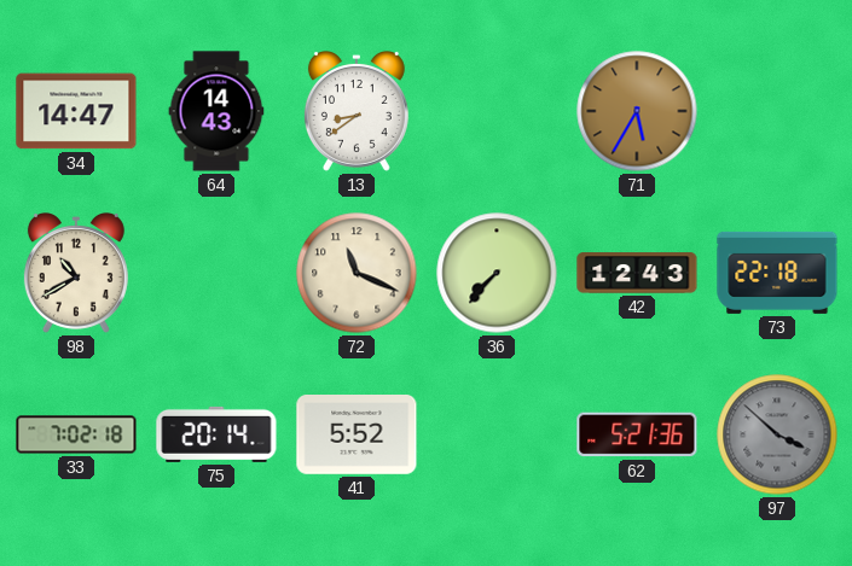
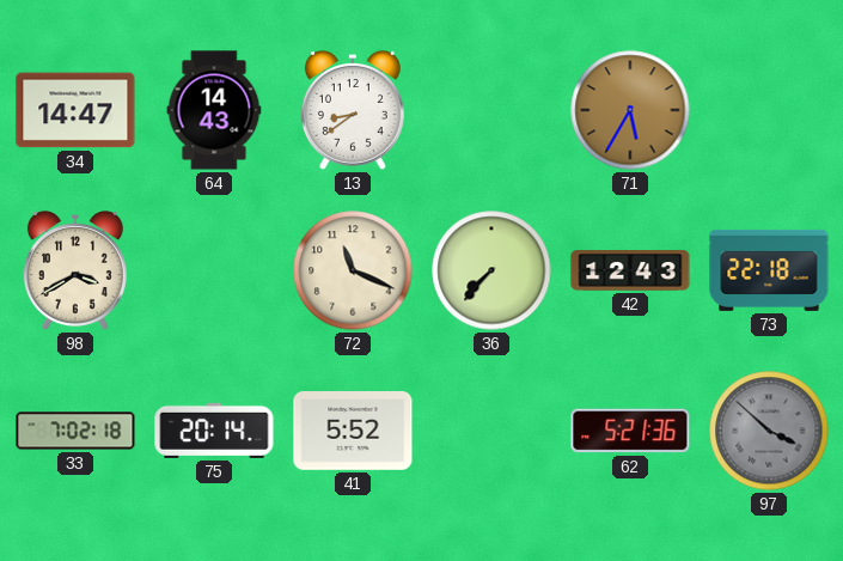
98: 10:40 -> 3:40 (75, 272)
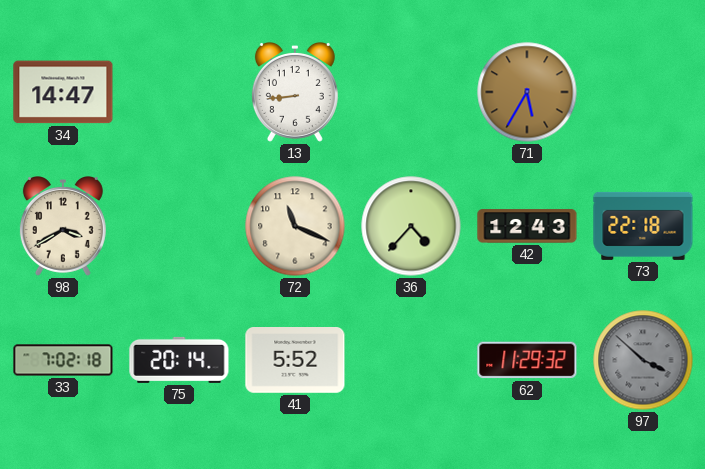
64: 14:43 -> none (214, 110)
13: 8:39 -> 8:44 (295, 93)
36: 7:37 -> 4:37 (411, 226)
62: 5:21 -> 11:29 (527, 360)
